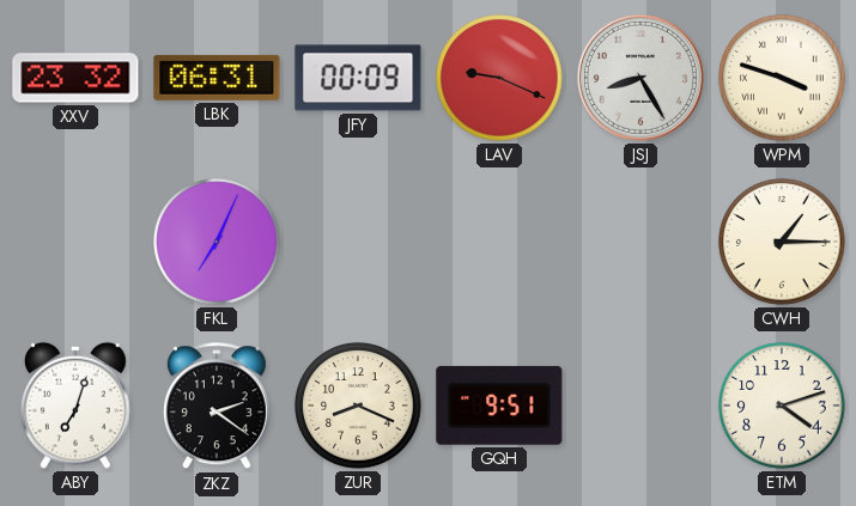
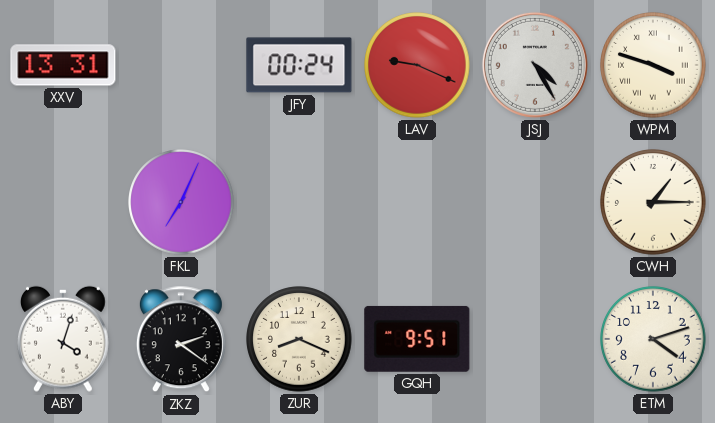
XXV: 23:32 -> 13:31 (63, 65)
LBK: 06:31 -> none (217, 78)
JFY: 00:09 -> 00:24 (299, 65)
JSJ: 8:25 -> 4:25 (535, 65)
ABY: 7:03 -> 4:03 (63, 339)
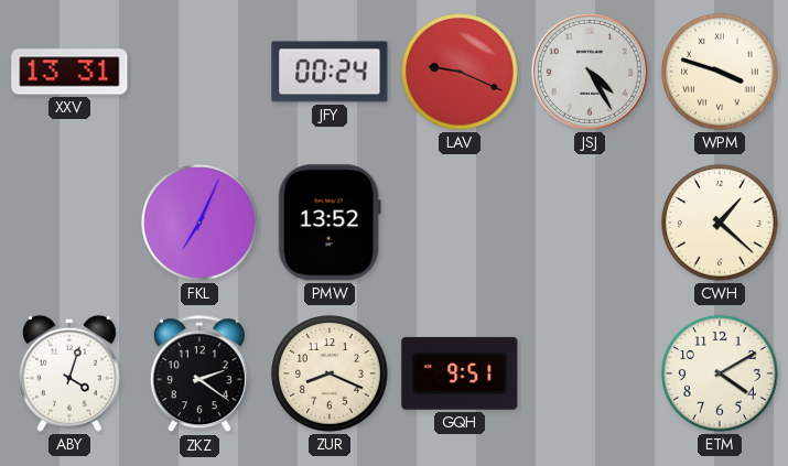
PMW: none -> 13:52 (330, 223)
CWH: 1:15 -> 1:22 (720, 223)
ETM: 4:12 -> 4:10 (720, 373)
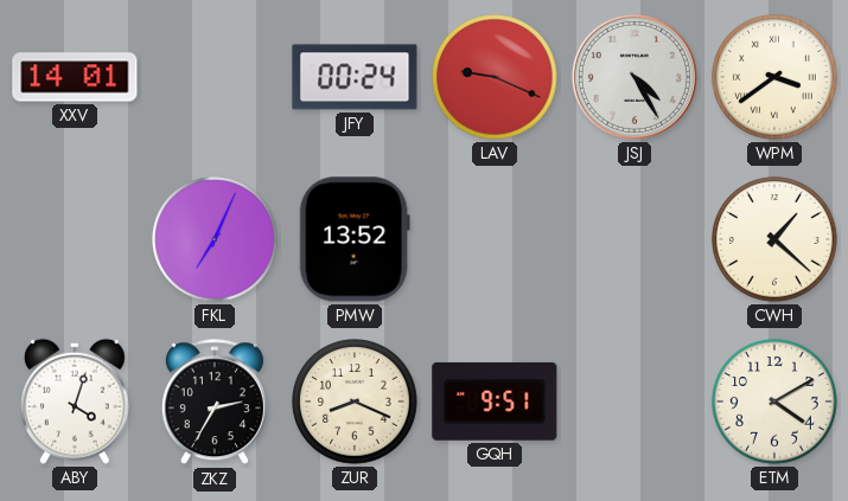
XXV: 13:31 -> 14:01 (75, 77)
WPM: 3:48 -> 3:39 (774, 77)
ZKZ: 2:21 -> 2:35 (215, 403)
